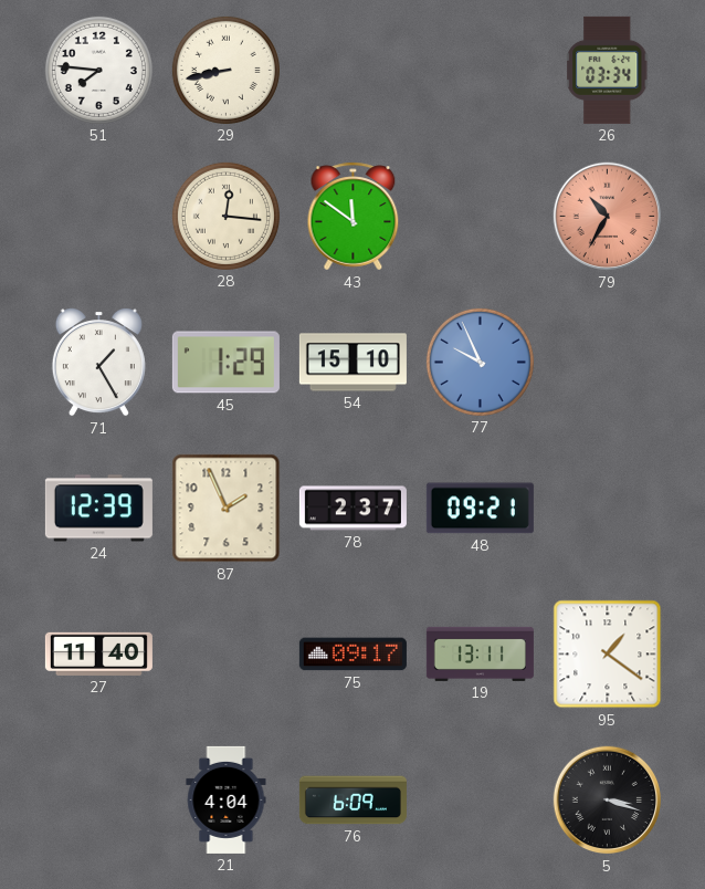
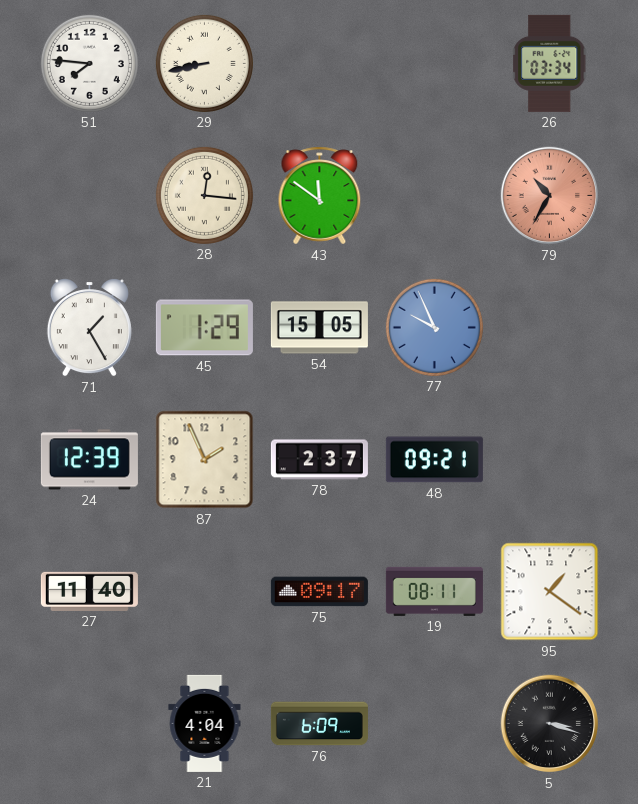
54: 15:10 -> 15:05 (319, 328)
19: 13:11 -> 08:11 (434, 591)
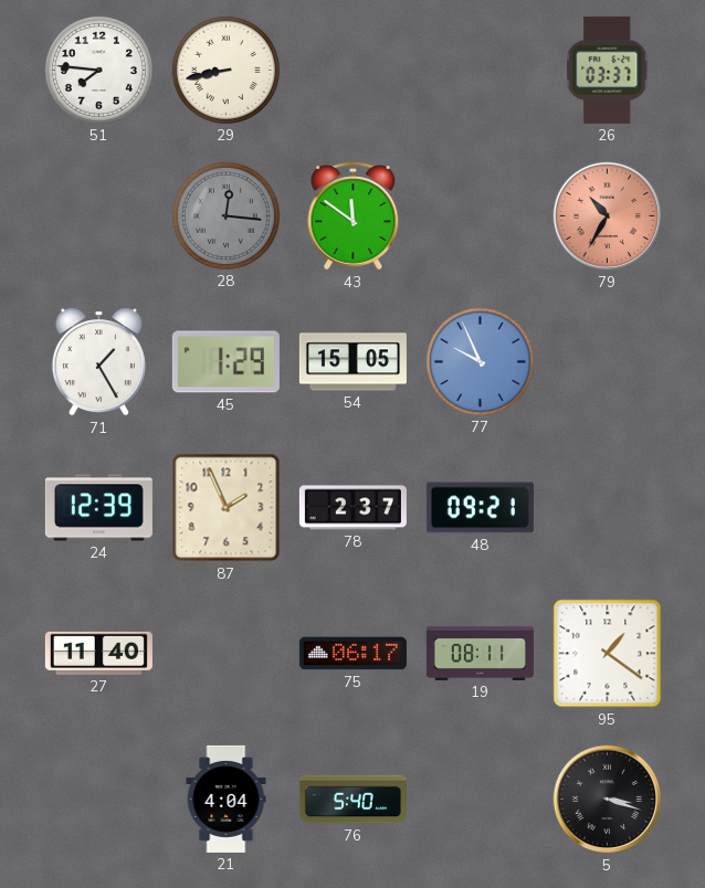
26: 03:34 -> 03:37 (608, 70)
28 dial: cream -> grey (225, 215)
75: 09:17 -> 06:17 (352, 654)
76: 6:09 -> 5:40 (352, 800)
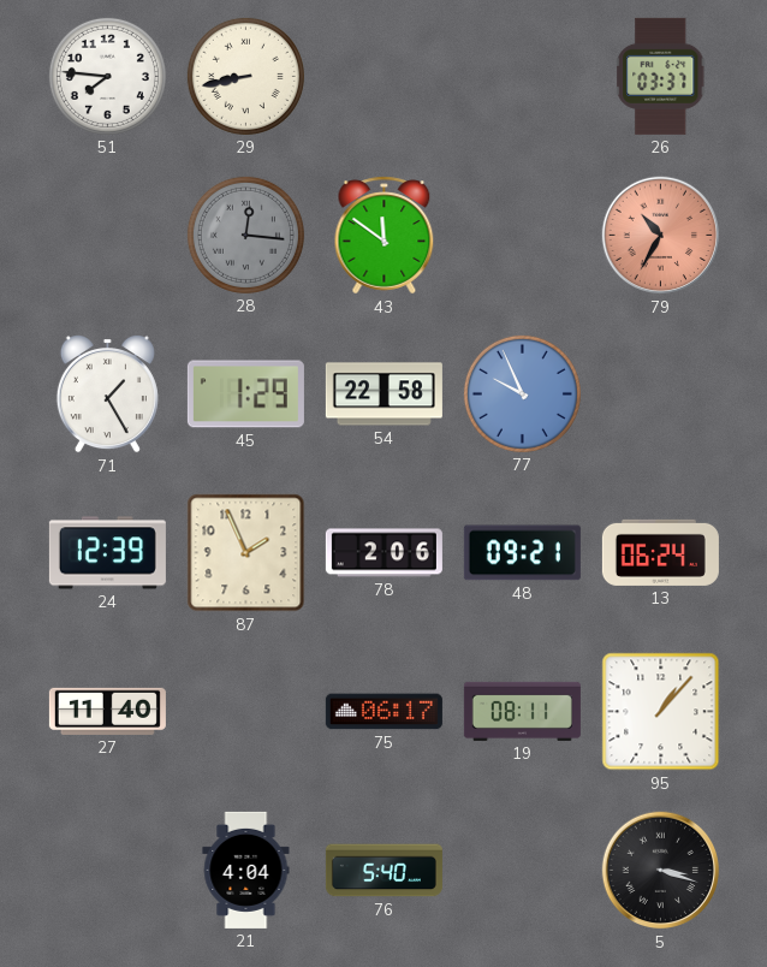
54: 15:05 -> 22:58 (383, 394)
78: 2:37 -> 2:06 (383, 553)
13: none -> 06:24 (660, 552)
95: 1:21 -> 1:07 (661, 712)
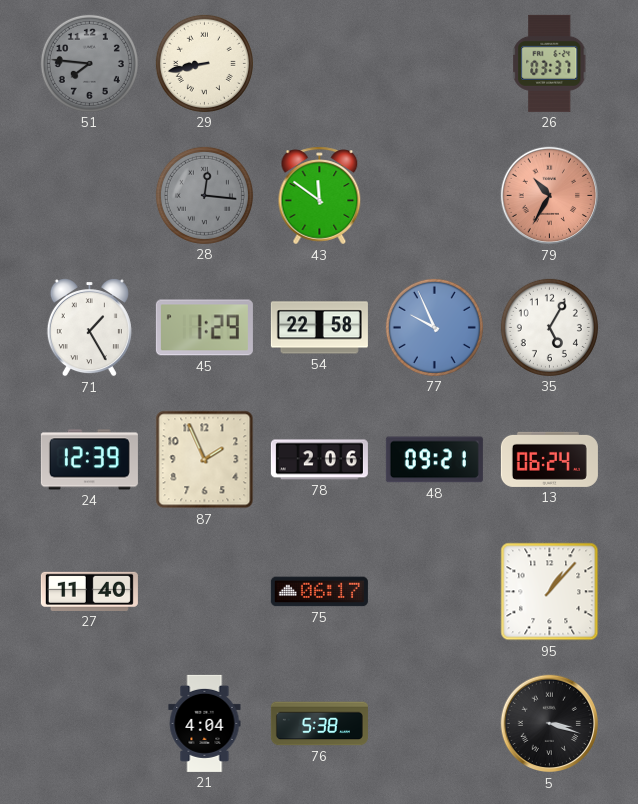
51 dial: white -> grey (89, 63)
35: none -> 5:05 (549, 327)
19: 08:11 -> none (522, 711)
76: 5:40 -> 5:38 (319, 724)
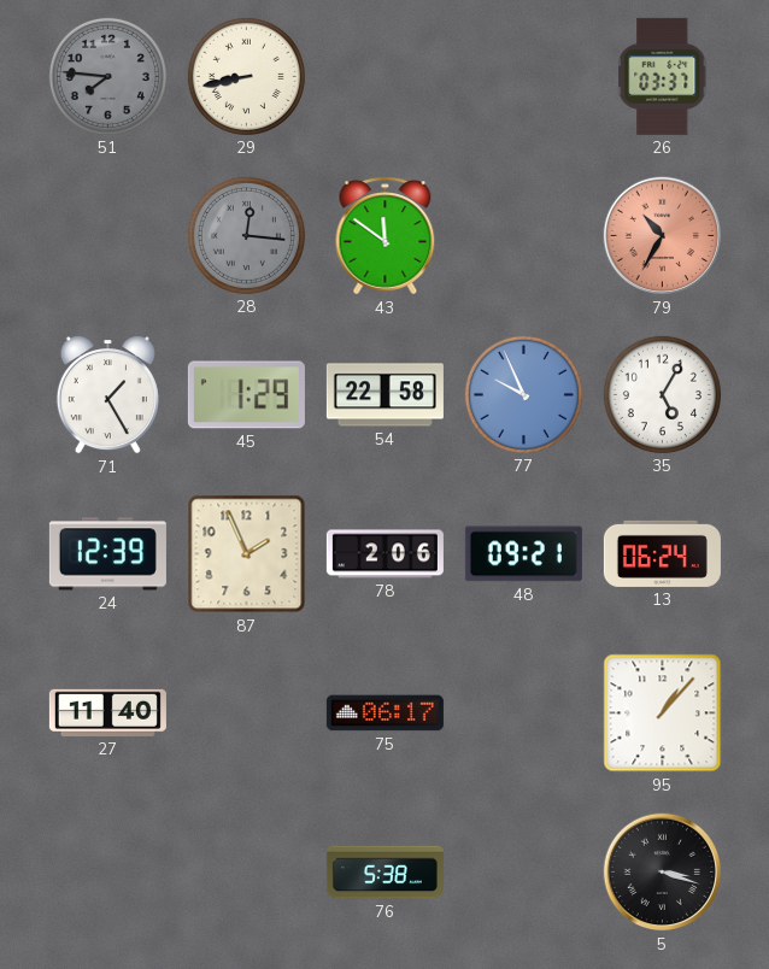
21: 4:04 -> none (205, 723)
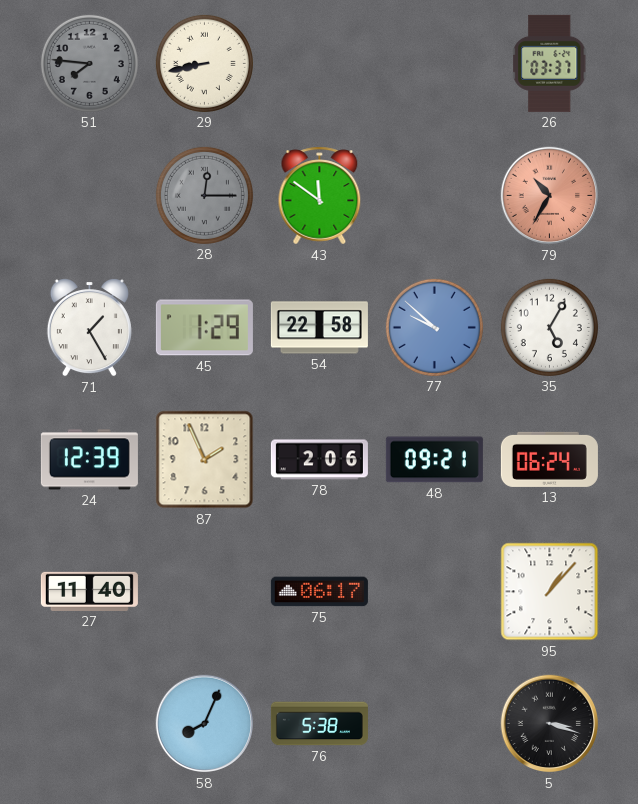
28: 12:16 -> 12:15 (204, 195)
77: 9:56 -> 9:52 (434, 327)
58: none -> 8:04 (205, 724)
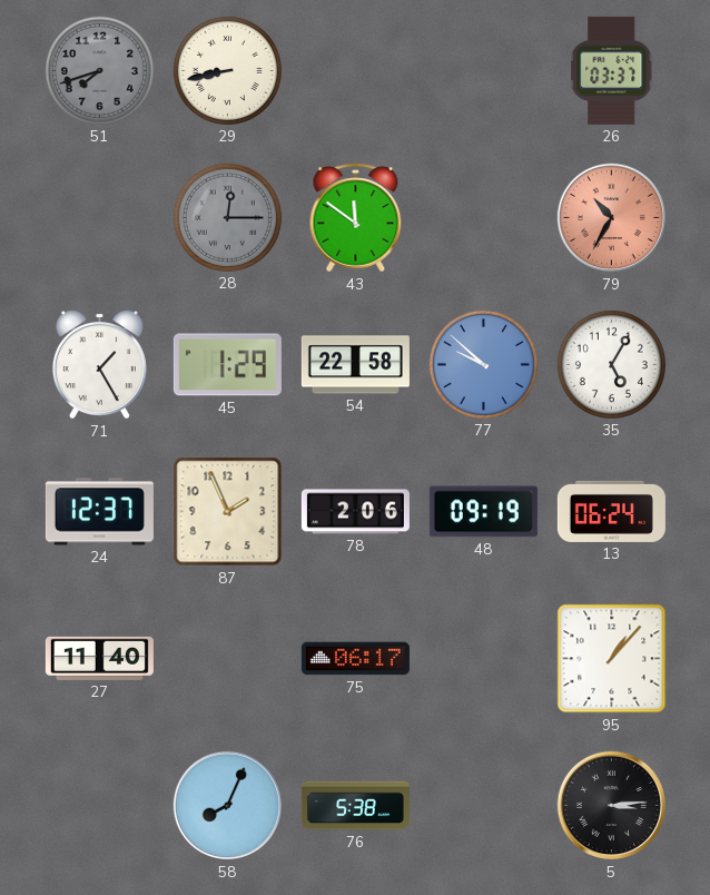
51: 7:46 -> 7:42 (99, 70)
24: 12:39 -> 12:37 (99, 512)
48: 09:21 -> 09:19 (483, 512)
5: 3:18 -> 3:14 (612, 806)
